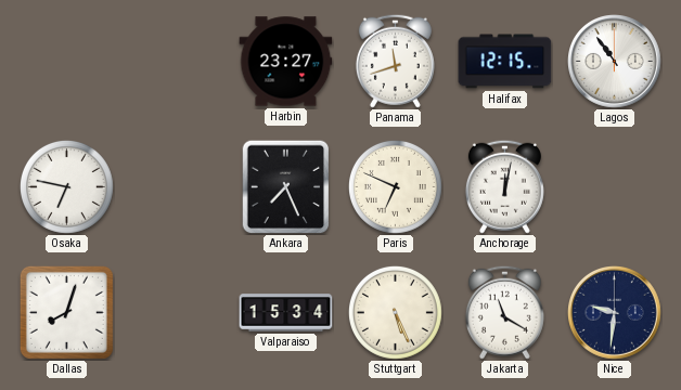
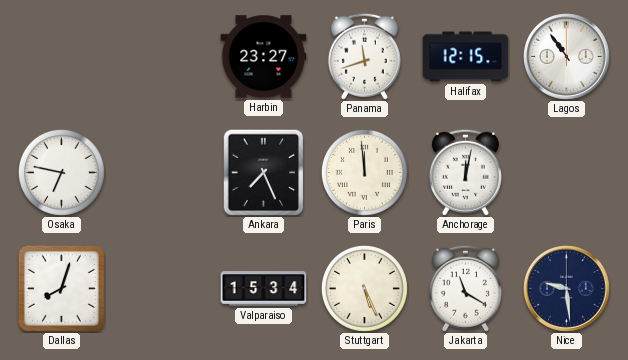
Paris: 6:49 -> 11:59 (364, 172)
Nice: 9:31 -> 9:29 (567, 289)
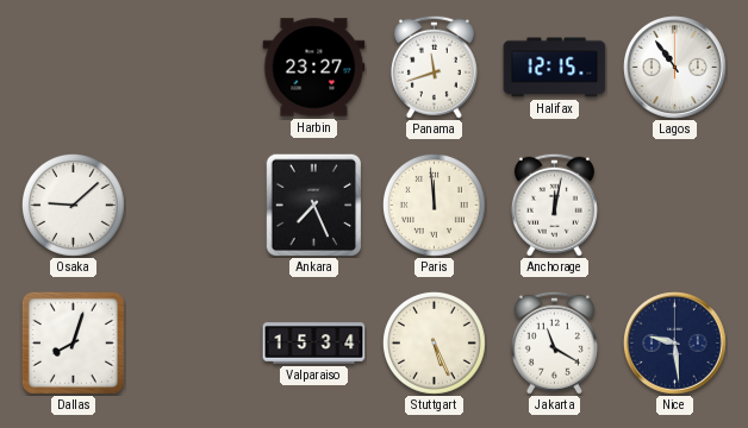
Osaka: 6:47 -> 9:08 (73, 204)
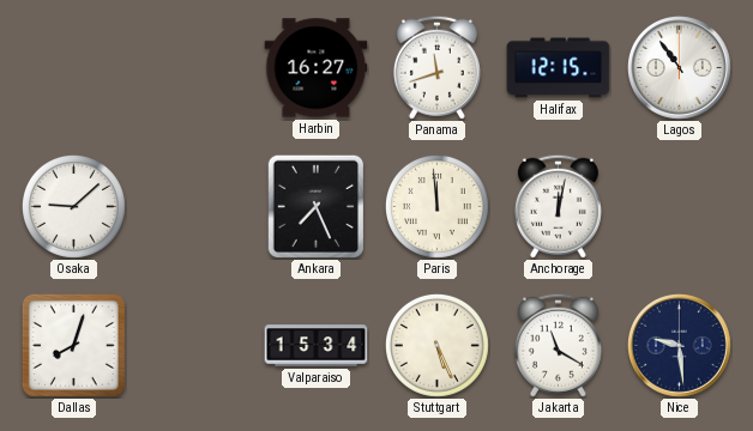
Harbin: 23:27 -> 16:27 (317, 68)
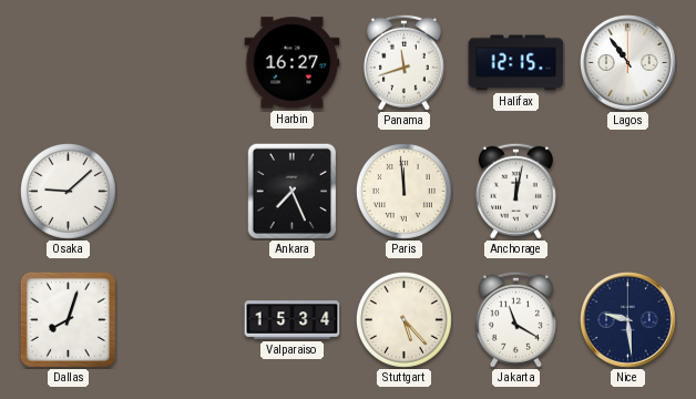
Stuttgart: 5:26 -> 5:23 (403, 319)
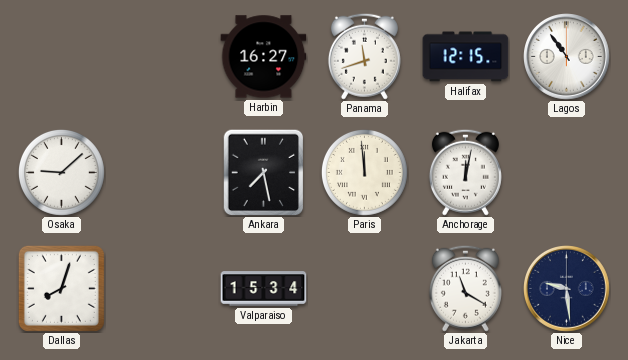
Ankara: 7:26 -> 7:28 (264, 172)
Stuttgart: 5:23 -> none (403, 319)
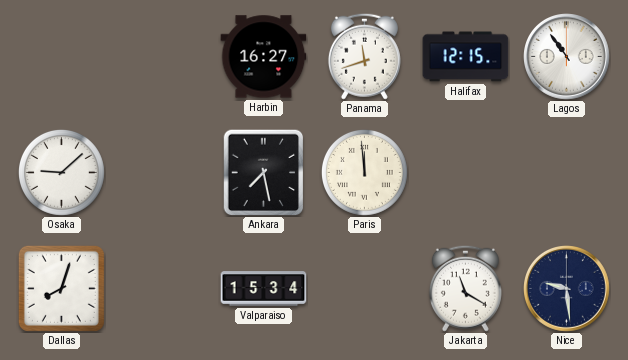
Anchorage: 12:02 -> none (465, 172)
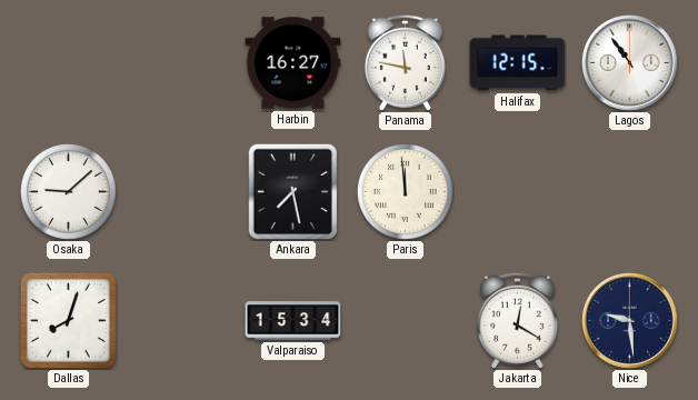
Panama: 11:42 -> 11:47 (405, 62)
Jakarta: 11:20 -> 12:20 (517, 320)
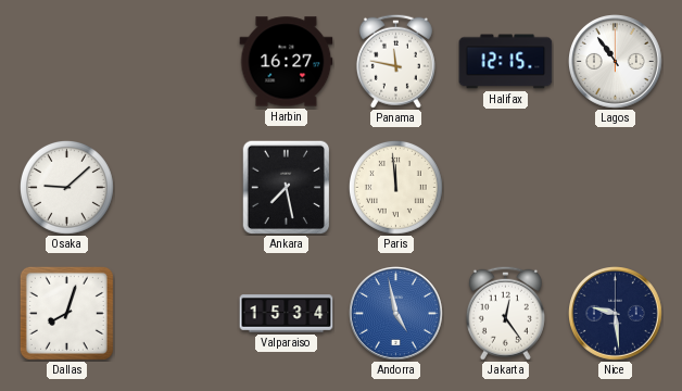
Andorra: none -> 4:58 (396, 314)
Jakarta: 12:20 -> 12:24 (505, 313)
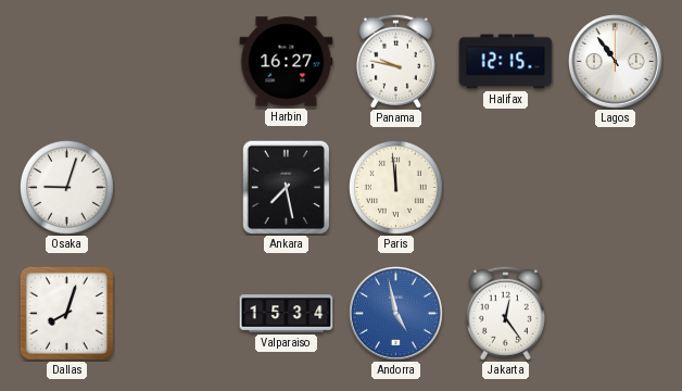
Panama: 11:47 -> 9:47 (395, 61)
Osaka: 9:08 -> 9:03 (66, 187)
Nice: 9:29 -> none (616, 314)
